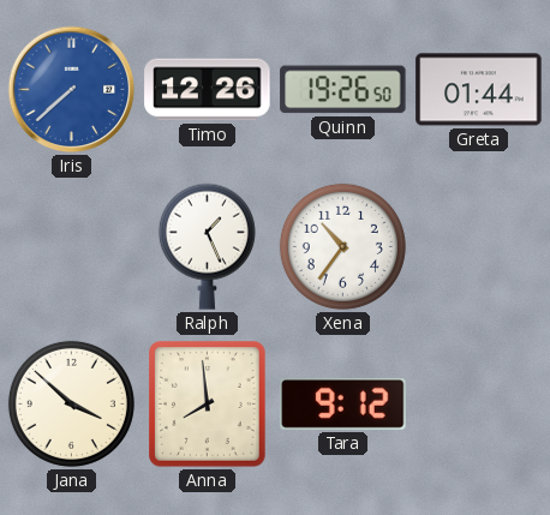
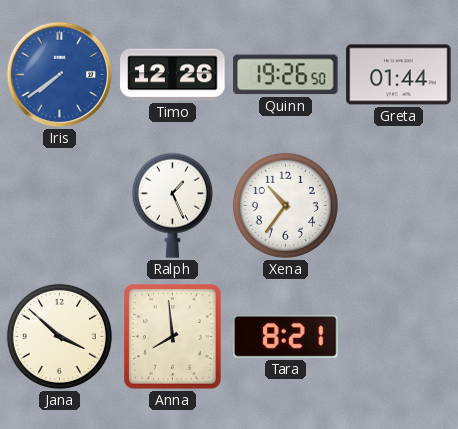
Iris: 7:38 -> 7:39 (60, 75)
Tara: 9:12 -> 8:21 (286, 336)
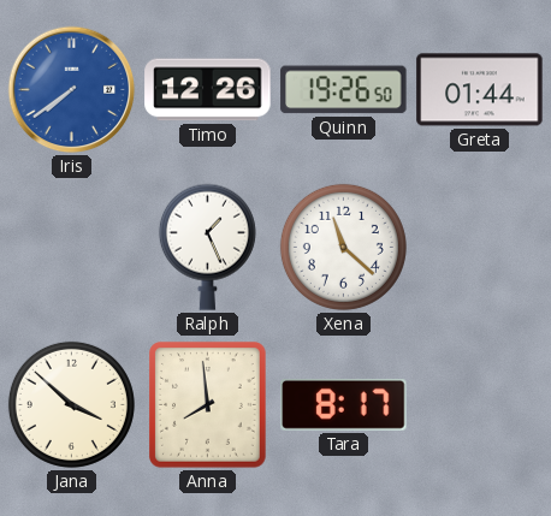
Xena: 10:36 -> 11:22 (343, 247)
Tara: 8:21 -> 8:17 (344, 404)
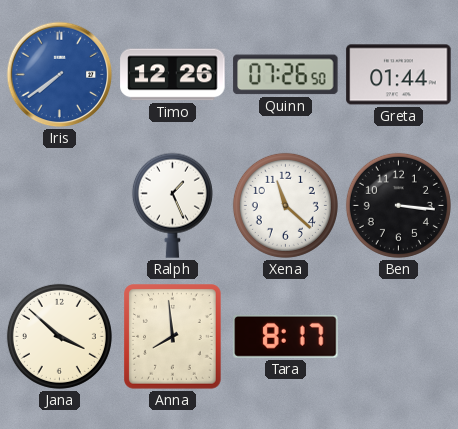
Quinn: 19:26 -> 07:26 (286, 75)
Ben: none -> 3:16 (398, 205)
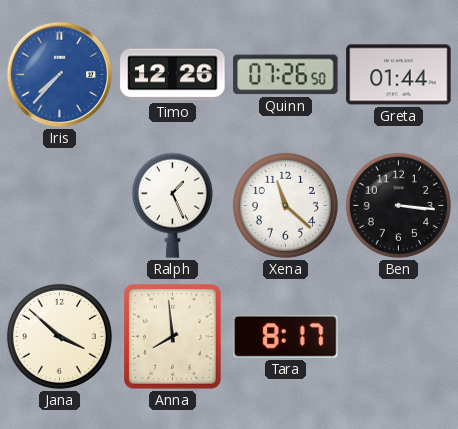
Iris: 7:39 -> 7:37 (60, 75)
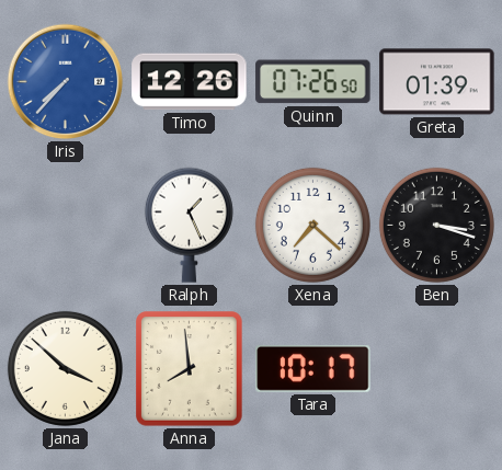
Greta: 01:44 -> 01:39 (437, 82)
Xena: 11:22 -> 7:22 (312, 225)
Ben: 3:16 -> 3:18 (436, 225)
Tara: 8:17 -> 10:17 (313, 368)
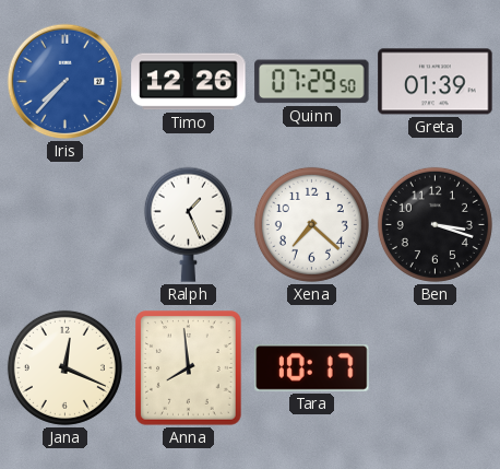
Quinn: 07:26 -> 07:29 (312, 82)
Jana: 3:52 -> 12:19 (64, 367)
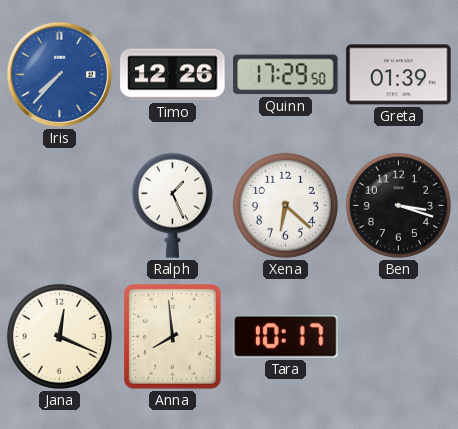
Quinn: 07:29 -> 17:29 (286, 75)
Xena: 7:22 -> 6:22 (285, 205)
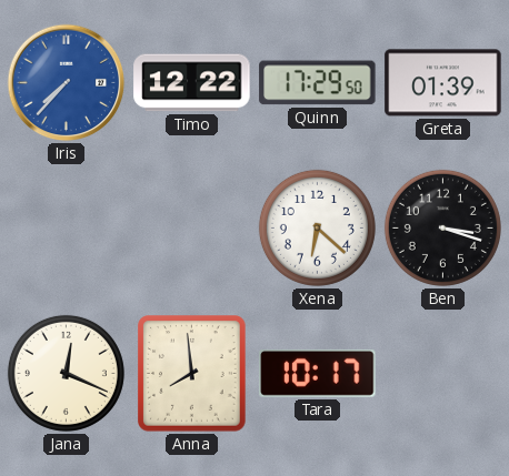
Timo: 12:26 -> 12:22 (192, 83)
Ralph: 1:26 -> none (172, 205)
